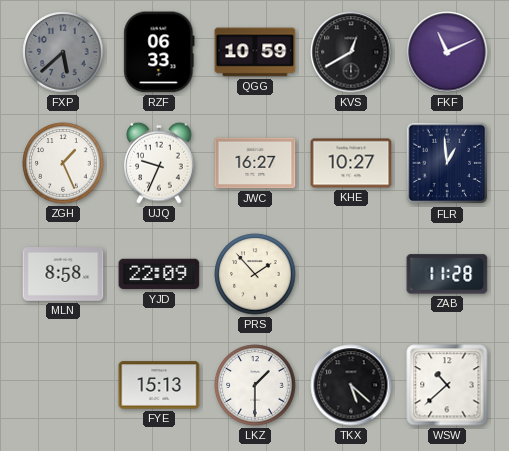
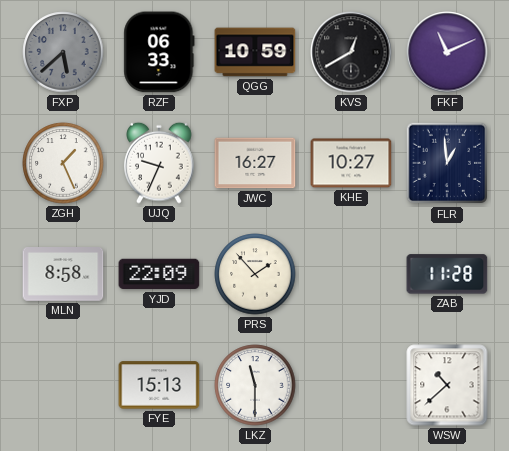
LKZ: 1:30 -> 11:30 (255, 385)
TKX: 5:22 -> none (351, 385)
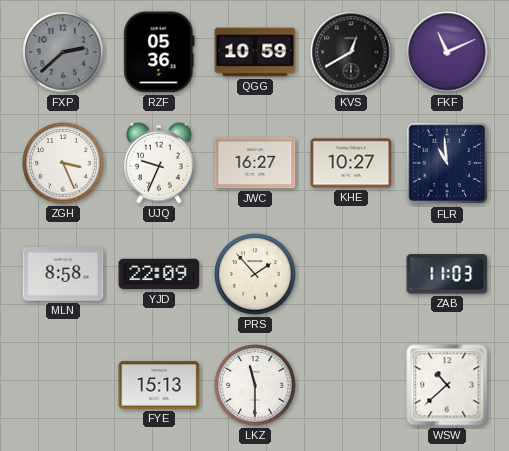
FXP: 5:38 -> 2:38 (63, 52)
RZF: 06:33 -> 05:36 (159, 52)
ZGH: 1:26 -> 3:26 (63, 163)
FLR: 12:59 -> 10:59 (447, 163)
ZAB: 11:28 -> 11:03 (447, 274)
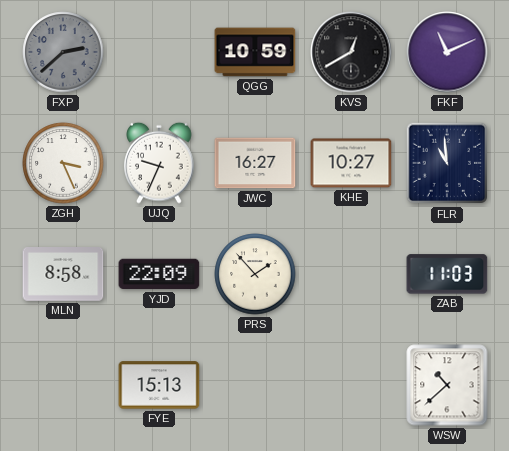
RZF: 05:36 -> none (159, 52)
LKZ: 11:30 -> none (255, 385)
